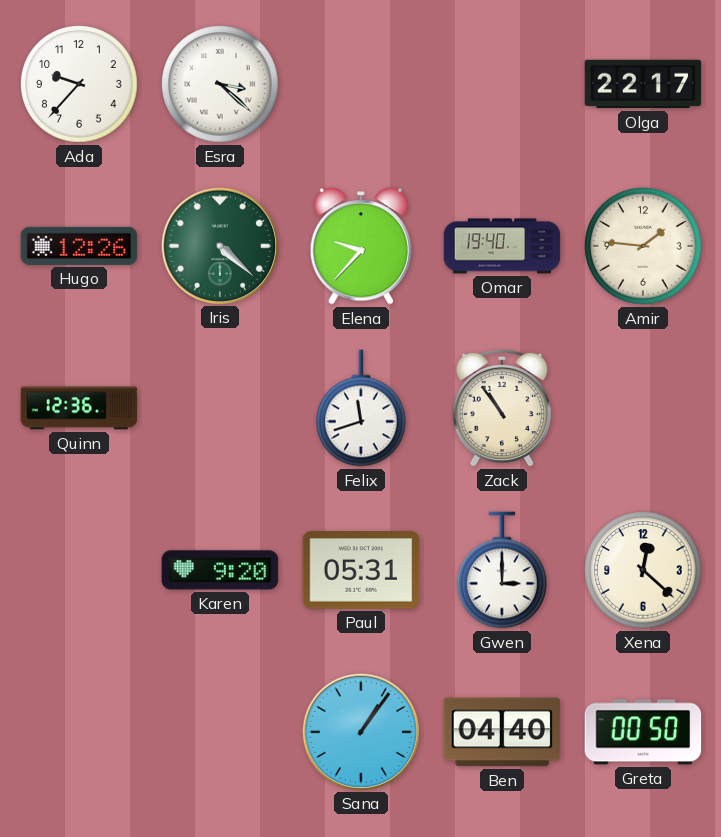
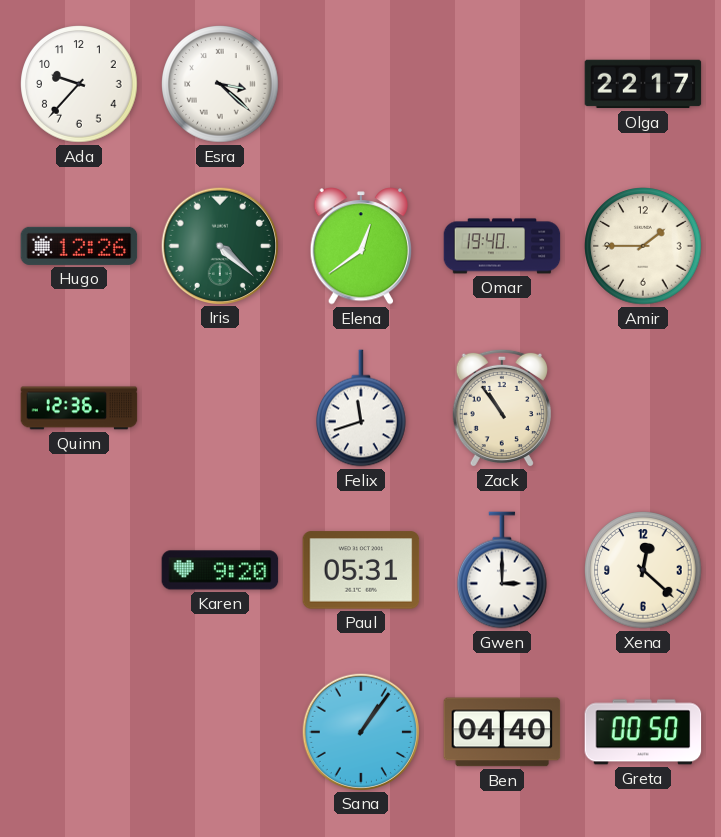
Elena: 9:37 -> 12:39 (360, 246)
Amir: 1:46 -> 1:45 (643, 246)
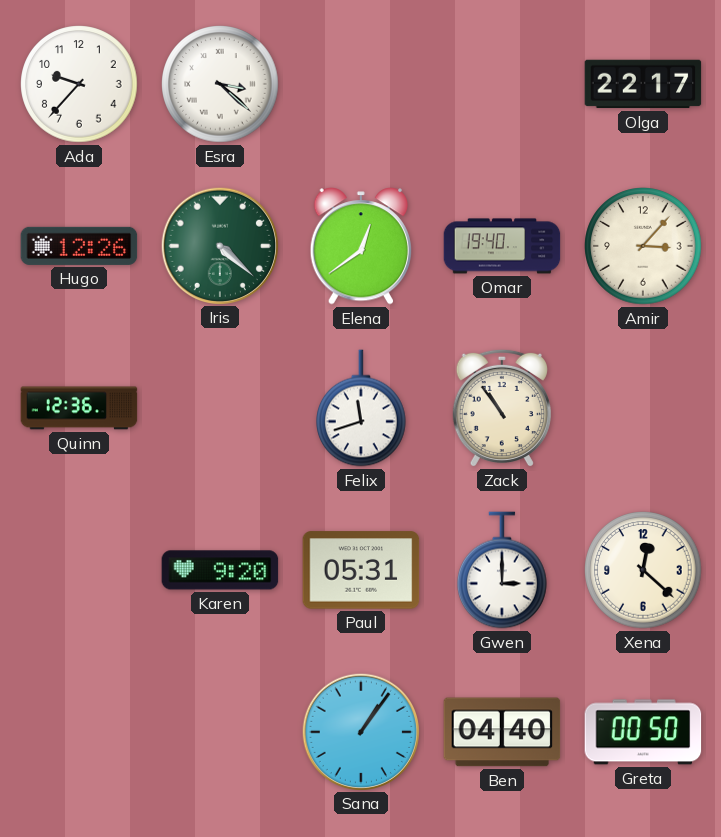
Amir: 1:45 -> 3:07 (643, 246)
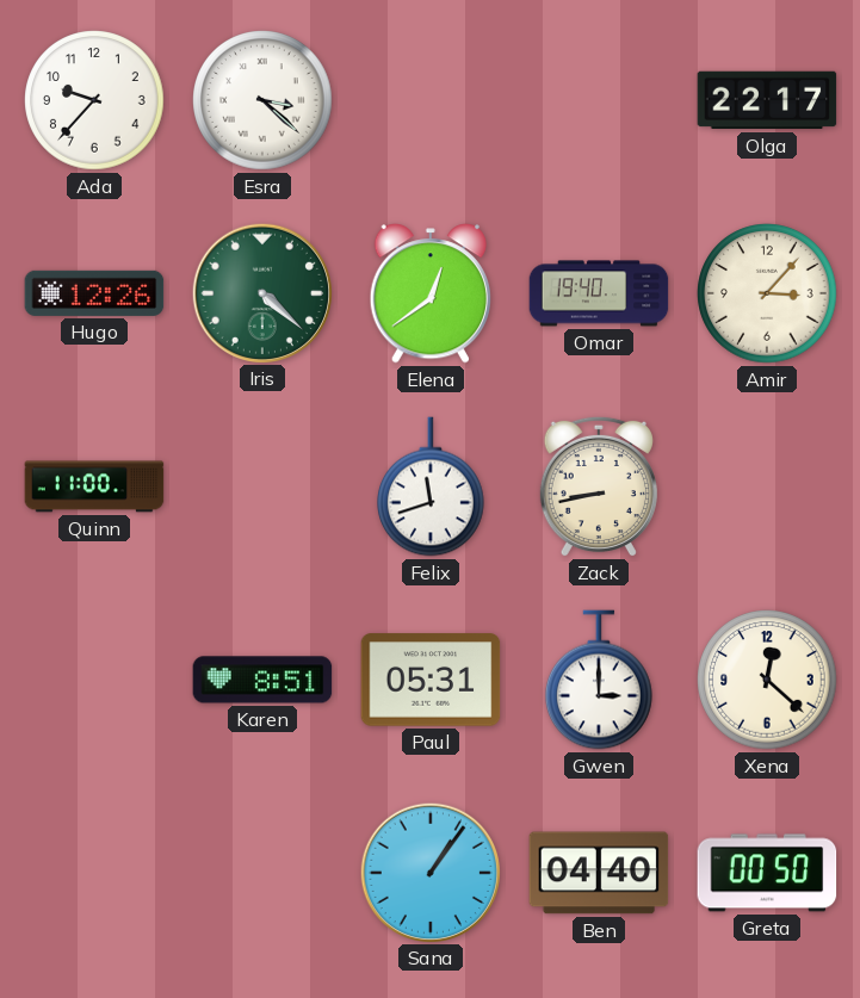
Quinn: 12:36 -> 11:00 (94, 486)
Zack: 10:54 -> 8:43 (599, 486)
Karen: 9:20 -> 8:51 (262, 680)
